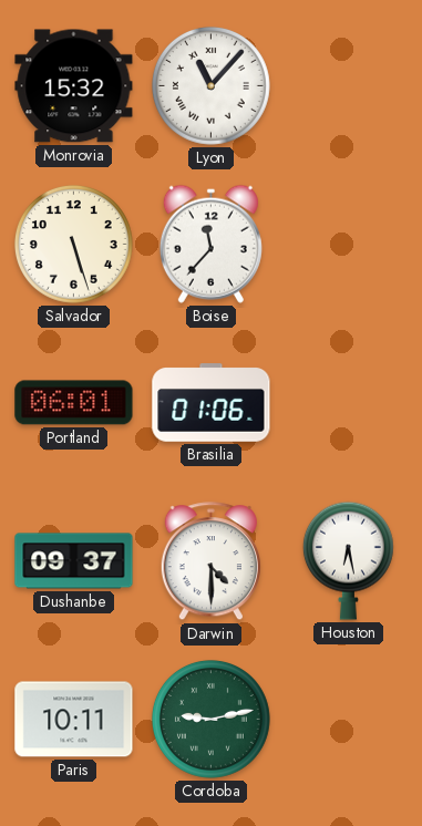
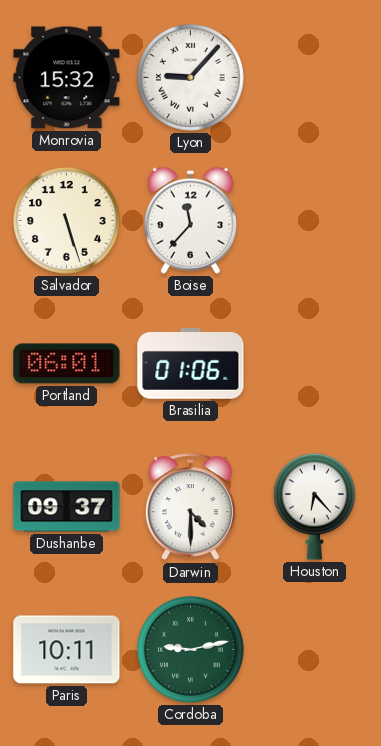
Lyon: 11:07 -> 9:07 (190, 77)
Houston: 6:28 -> 6:23 (314, 506)
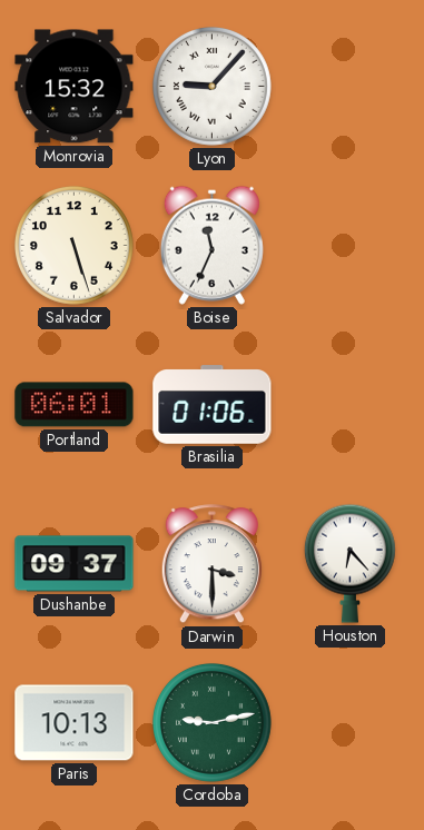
Boise: 11:37 -> 11:34 (211, 245)
Darwin: 4:30 -> 3:30 (211, 564)
Paris: 10:11 -> 10:13 (75, 723)
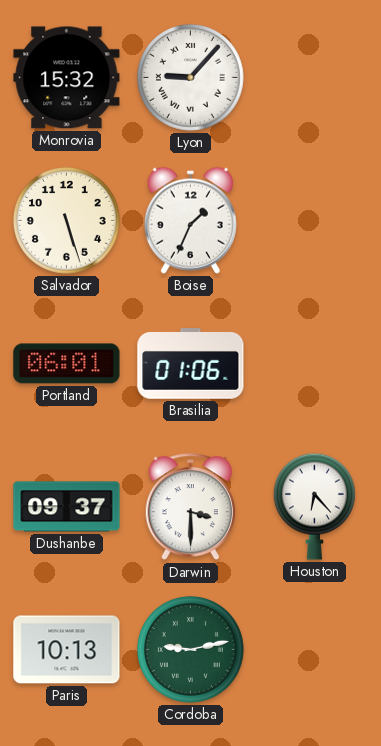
Boise: 11:34 -> 1:34 (190, 220)
